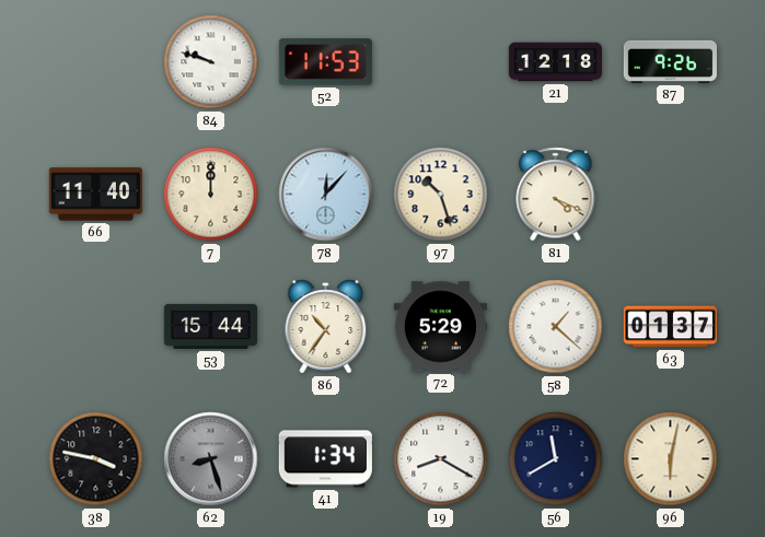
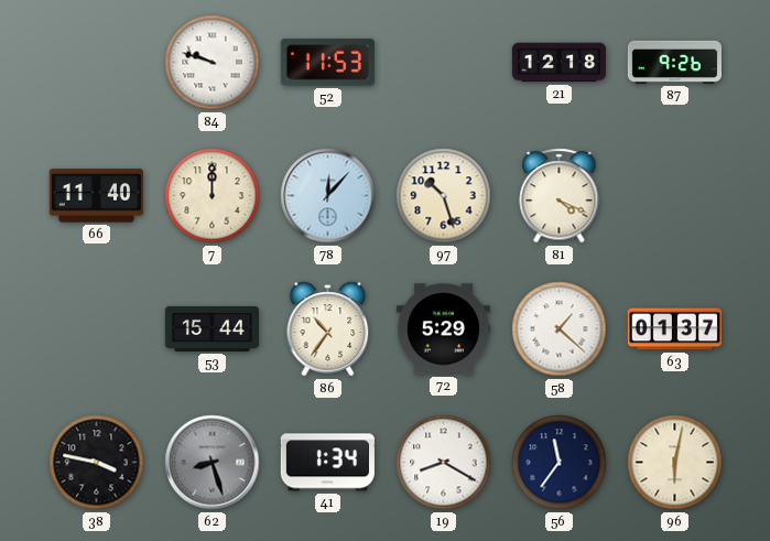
56: 11:40 -> 11:36 (560, 463)
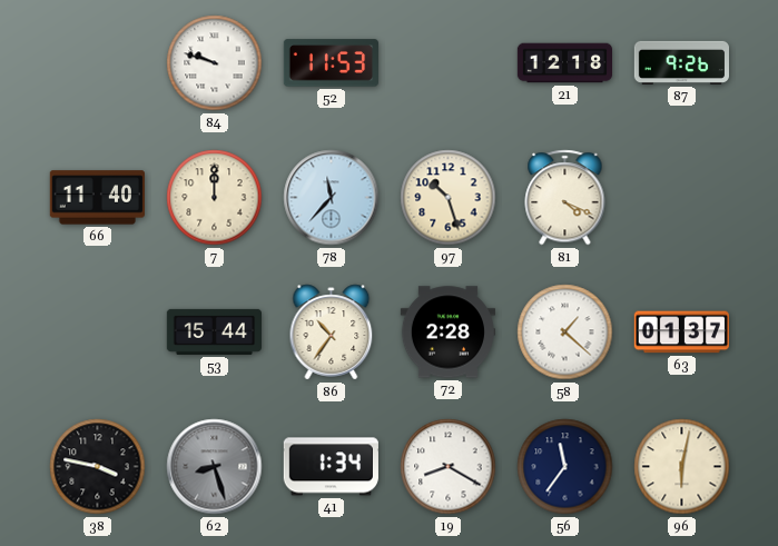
78: 12:07 -> 11:37 (332, 198)
72: 5:29 -> 2:28 (447, 332)
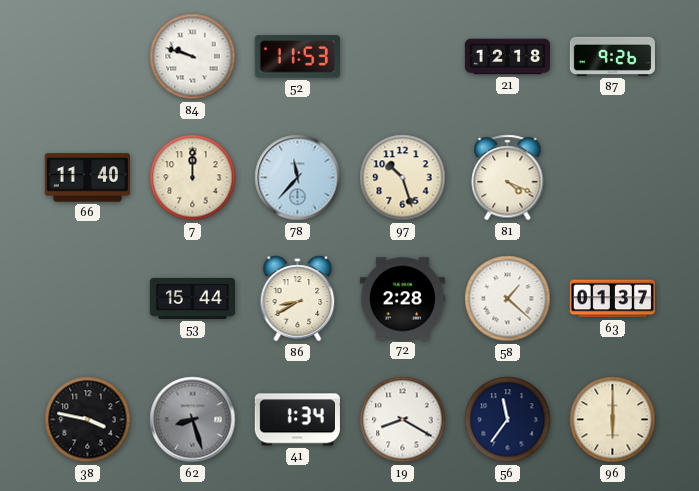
86: 10:36 -> 8:40 (298, 299)
96: 6:02 -> 6:00 (613, 420)
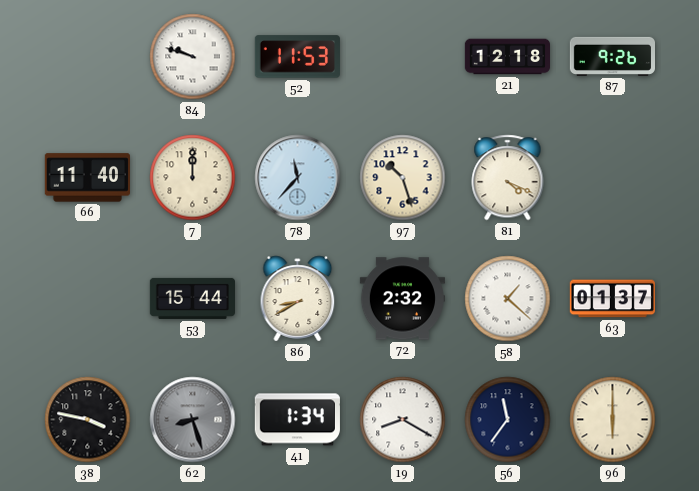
72: 2:28 -> 2:32 (402, 299)
